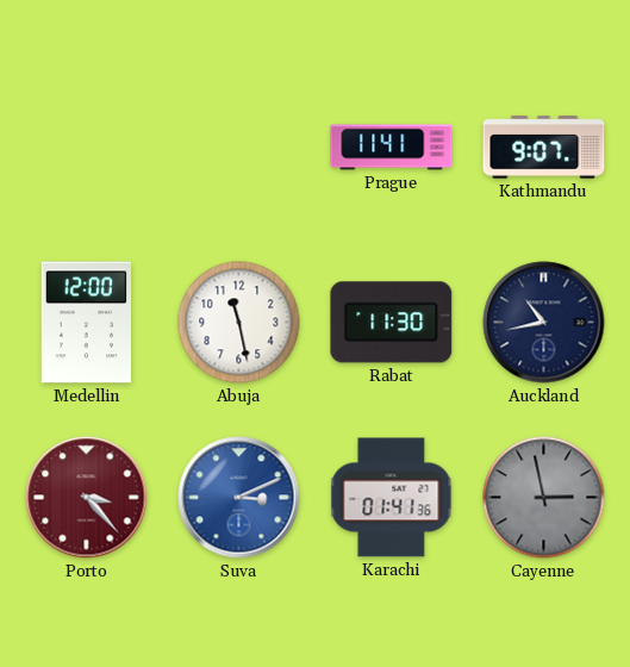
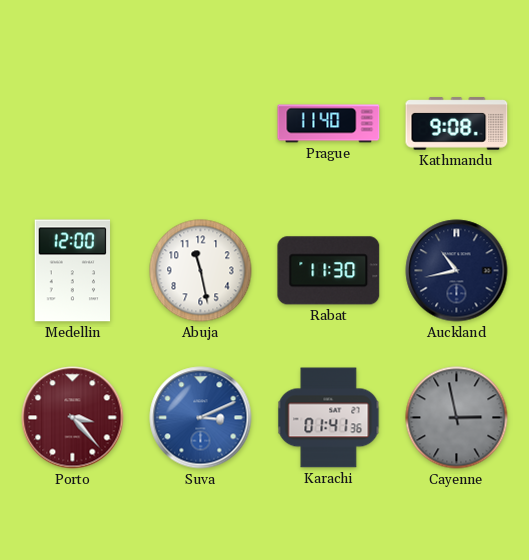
Prague: 11:41 -> 11:40 (329, 124)
Kathmandu: 9:07 -> 9:08 (457, 124)
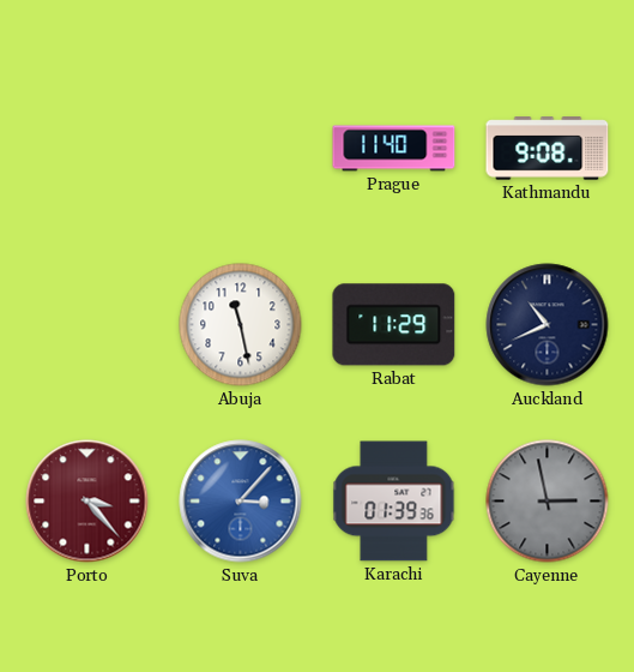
Medellin: 12:00 -> none (73, 271)
Rabat: 11:30 -> 11:29 (394, 325)
Auckland: 10:43 -> 10:41 (548, 325)
Suva: 3:11 -> 3:07 (241, 502)
Karachi: 01:41 -> 01:39 (394, 502)
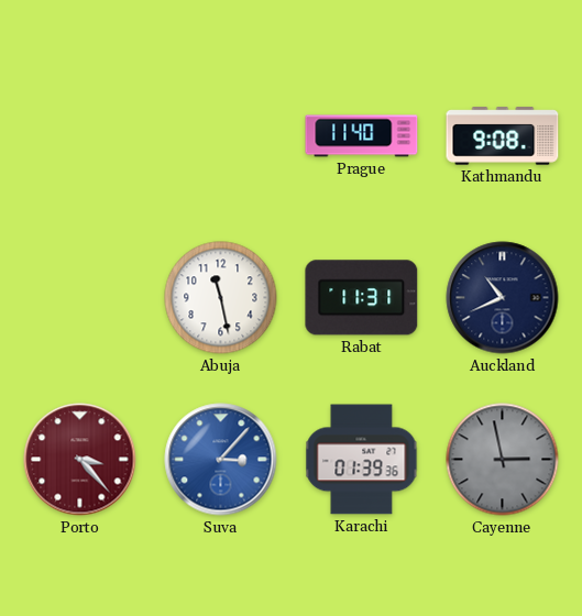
Rabat: 11:29 -> 11:31 (362, 298)
